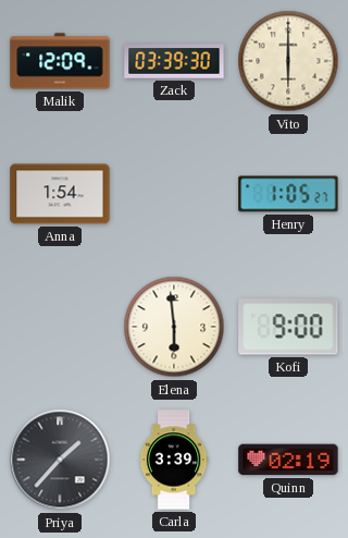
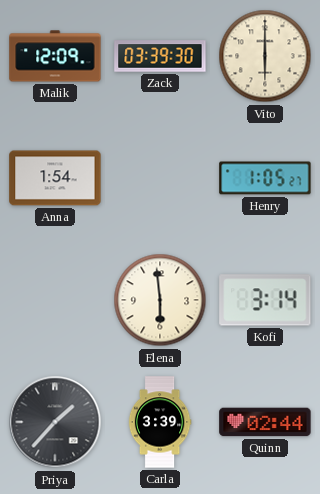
Kofi: 9:00 -> 3:14 (265, 300)
Quinn: 02:19 -> 02:44 (265, 422)
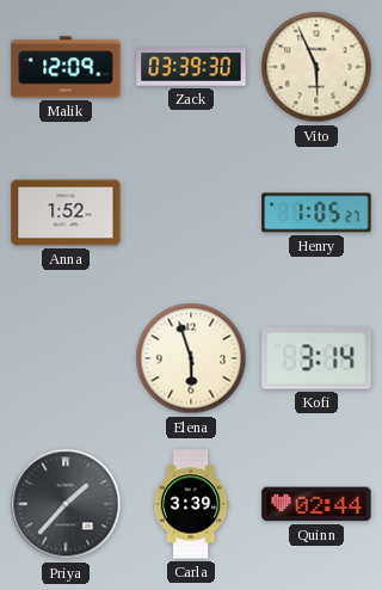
Vito: 6:00 -> 5:56 (316, 67)
Anna: 1:54 -> 1:52 (66, 213)
Elena: 5:59 -> 5:57 (191, 358)
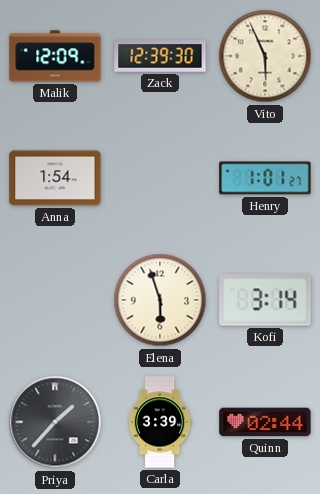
Zack: 03:39 -> 12:39 (160, 56)
Anna: 1:52 -> 1:54 (55, 178)
Henry: 1:05 -> 1:01 (265, 178)
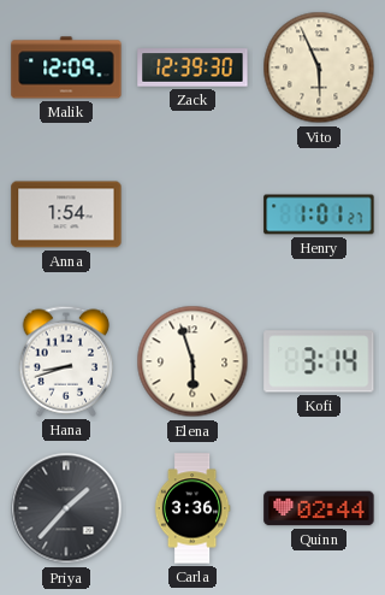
Hana: none -> 8:42 (66, 361)
Carla: 3:39 -> 3:36 (192, 508)
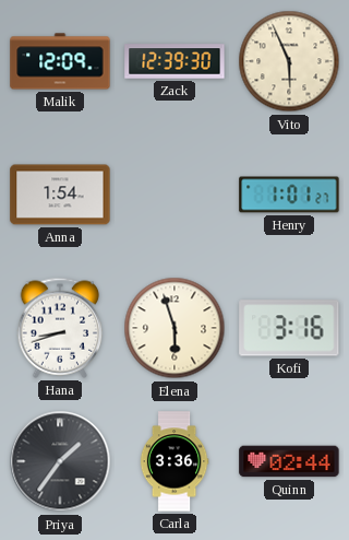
Kofi: 3:14 -> 3:16 (289, 328)
Priya: 1:37 -> 1:36 (60, 461)
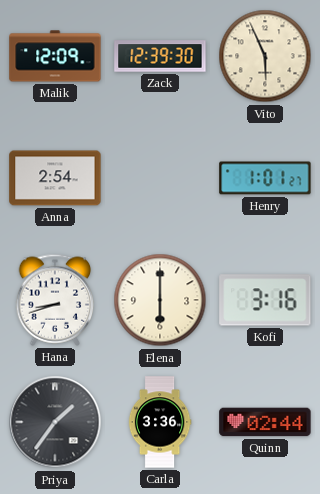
Anna: 1:54 -> 2:54 (55, 178)
Elena: 5:57 -> 6:00 (160, 300)
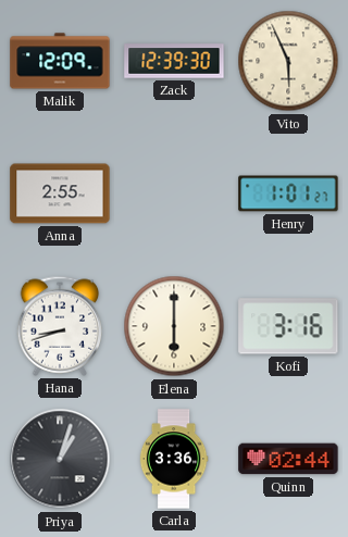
Anna: 2:54 -> 2:55 (60, 193)
Priya: 1:36 -> 1:03 (60, 459)
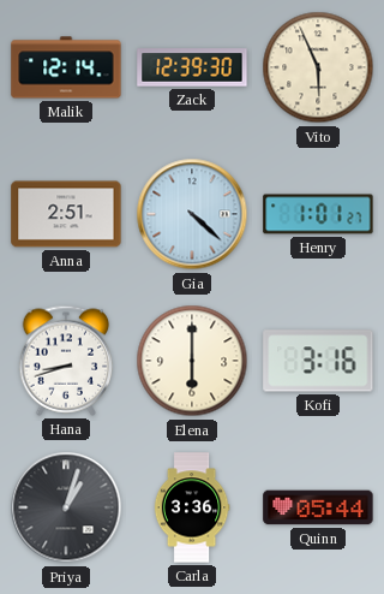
Malik: 12:09 -> 12:14 (66, 67)
Anna: 2:55 -> 2:51 (66, 214)
Gia: none -> 4:22 (192, 214)
Quinn: 02:44 -> 05:44 (318, 507)
